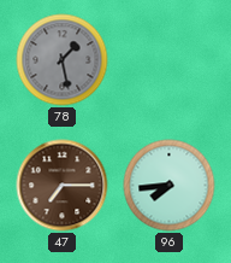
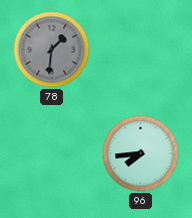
78: 1:28 -> 1:31 (52, 50)
47: 7:15 -> none (63, 186)
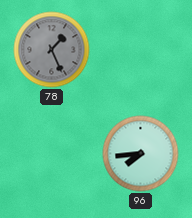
78: 1:31 -> 1:26 (52, 50)
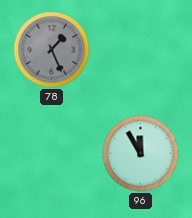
96: 7:44 -> 11:55 (141, 154)
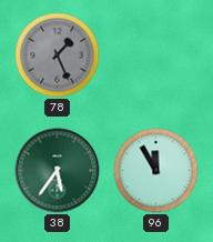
38: none -> 5:36 (58, 171)
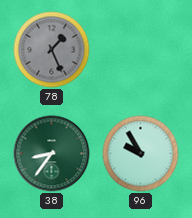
38: 5:36 -> 8:36 (52, 154)
96: 11:55 -> 9:55 (141, 154)
